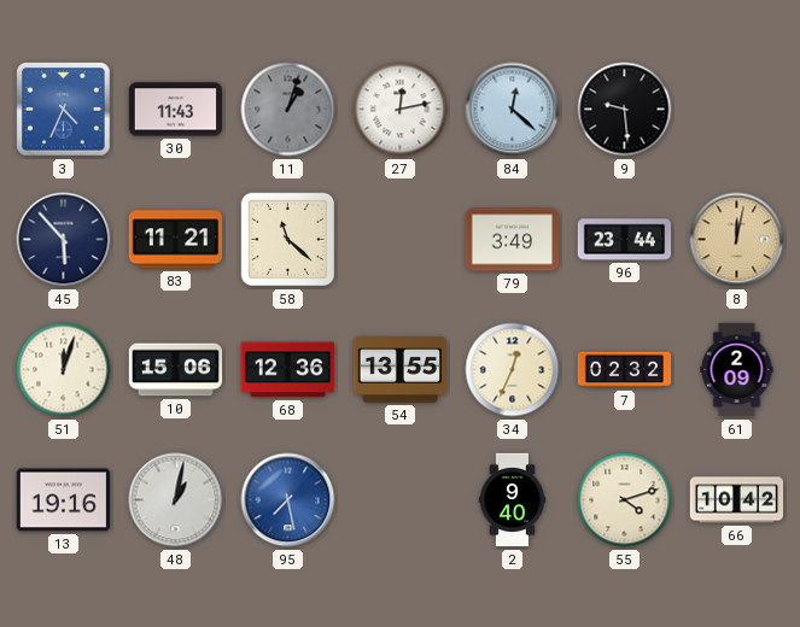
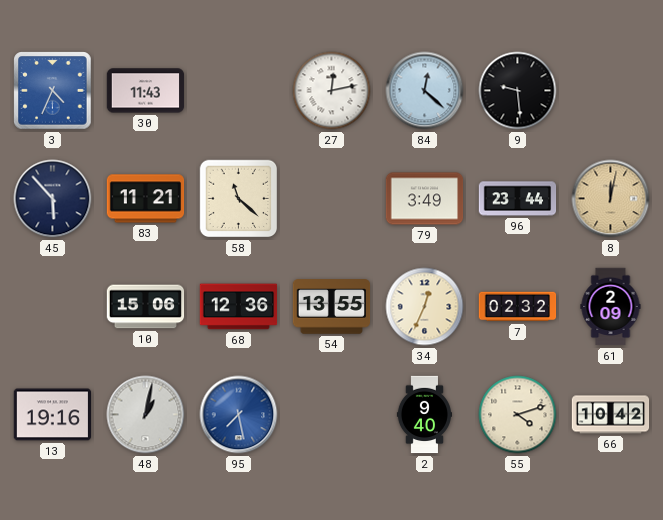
11: 1:03 -> none (288, 110)
51: 12:03 -> none (64, 370)
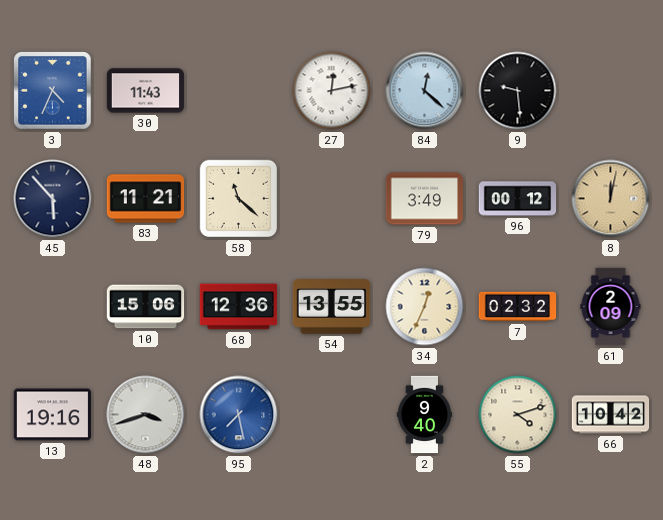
96: 23:44 -> 00:12 (518, 199)
48: 1:02 -> 3:42 (146, 415)
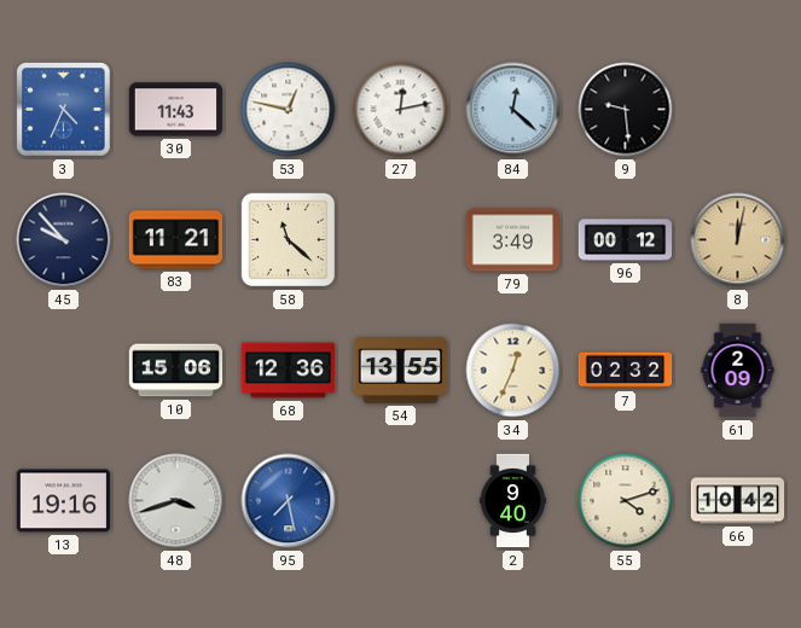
53: none -> 12:47 (289, 110)
45: 5:53 -> 9:53 (64, 240)
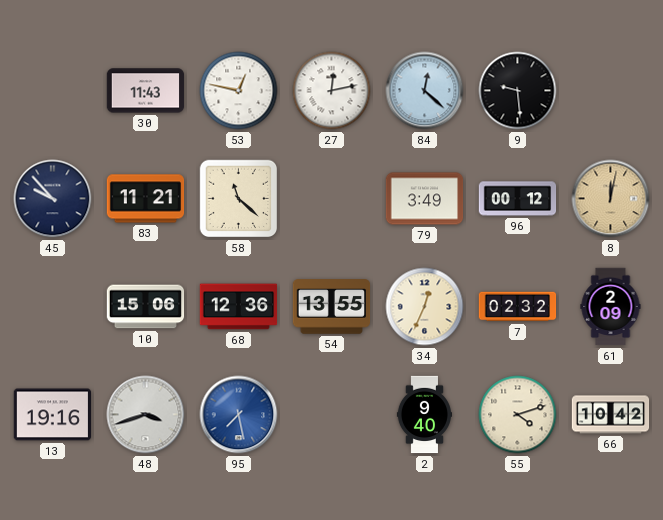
3: 4:34 -> none (64, 110)
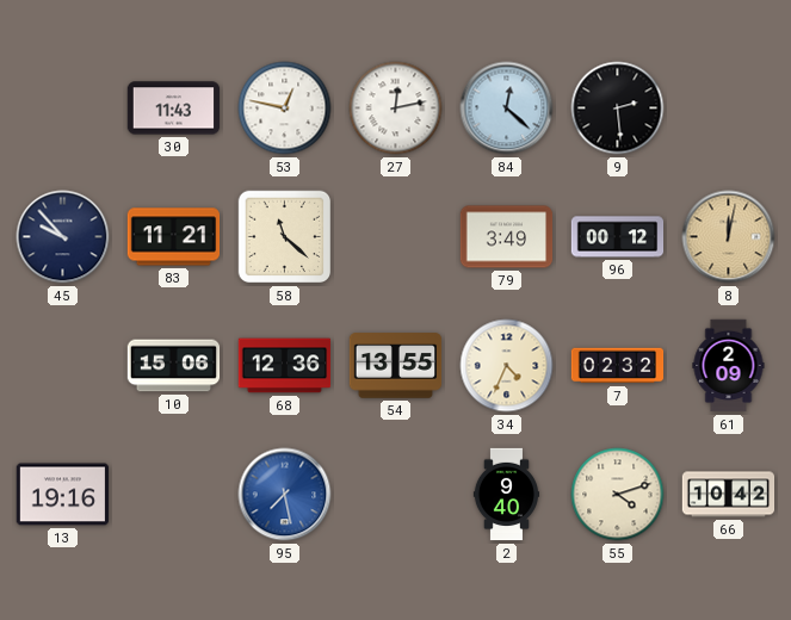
9: 9:29 -> 2:29 (618, 108)
34: 12:34 -> 4:34 (507, 366)
48: 3:42 -> none (146, 415)
